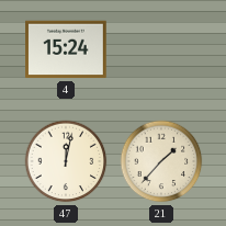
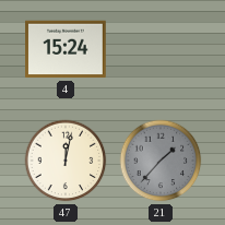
21 dial: cream -> grey (161, 161)
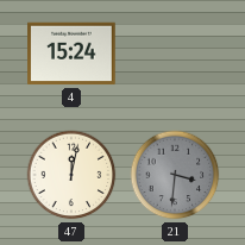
21: 1:37 -> 3:31 (175, 175)
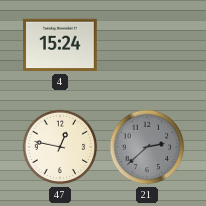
47: 12:02 -> 12:47 (60, 147)
21: 3:31 -> 2:38 (147, 147)
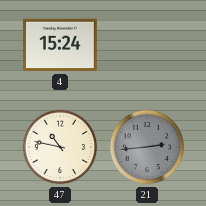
47: 12:47 -> 10:47 (60, 147)
21: 2:38 -> 2:44 (147, 147)
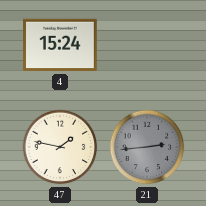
47: 10:47 -> 1:47 (60, 147)
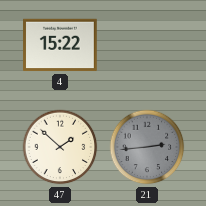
4: 15:24 -> 15:22 (60, 45)
47: 1:47 -> 1:52 (60, 147)
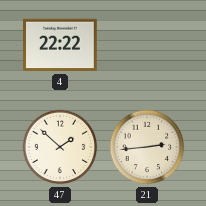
4: 15:22 -> 22:22 (60, 45)
21 dial: grey -> cream (147, 147)
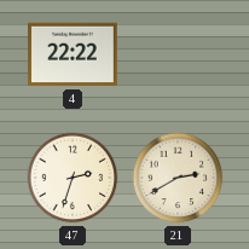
47: 1:52 -> 2:33 (73, 178)
21: 2:44 -> 2:40 (178, 178)
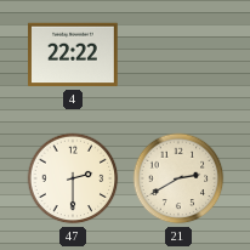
47: 2:33 -> 2:30 (73, 178)
